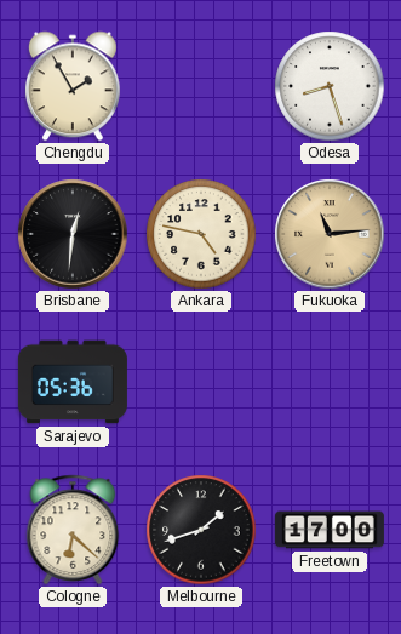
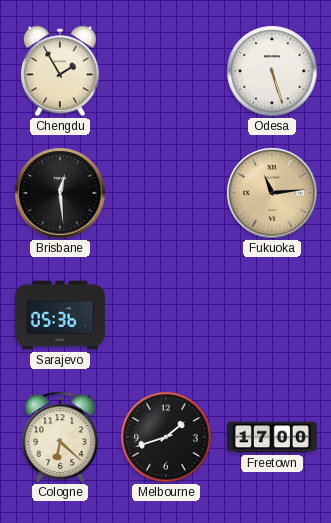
Odesa: 8:27 -> 5:27 (272, 71)
Brisbane: 12:31 -> 12:29 (60, 193)
Ankara: 4:47 -> none (201, 234)
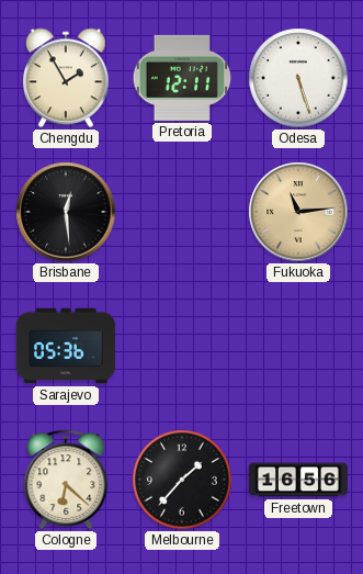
Pretoria: none -> 12:11 (181, 78)
Melbourne: 1:42 -> 1:37 (182, 480)
Freetown: 17:00 -> 16:56 (298, 480)
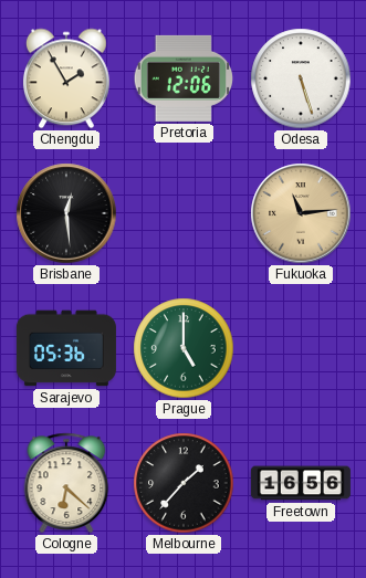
Pretoria: 12:11 -> 12:06 (182, 78)
Prague: none -> 5:00 (184, 348)
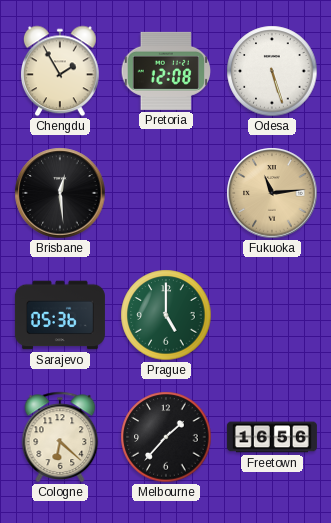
Pretoria: 12:06 -> 12:08 (165, 71)
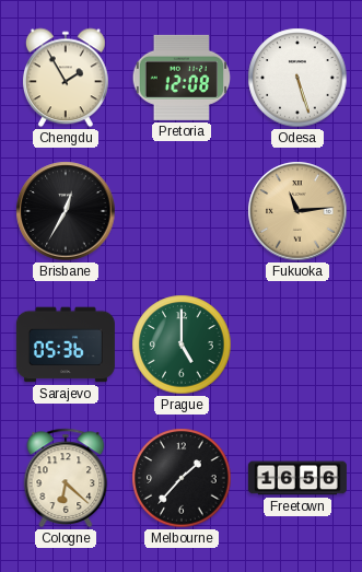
Brisbane: 12:29 -> 12:35 (66, 211)
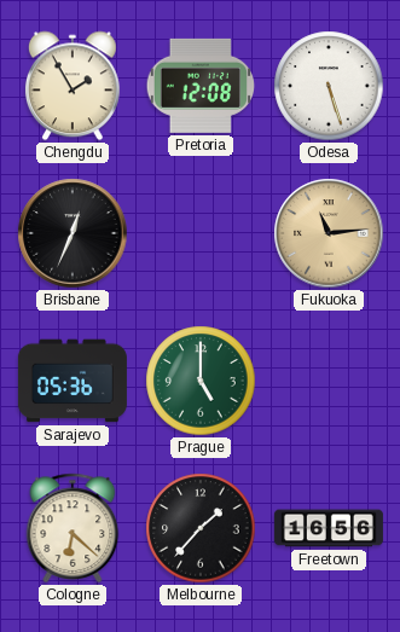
Brisbane: 12:35 -> 12:34 (73, 233)
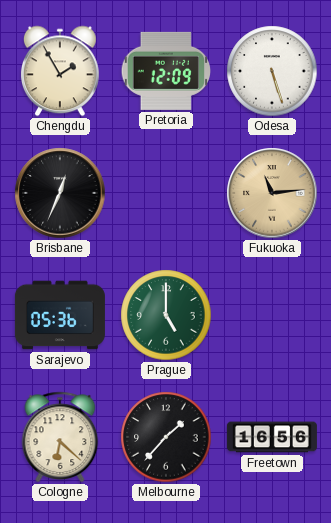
Pretoria: 12:08 -> 12:09 (165, 71)
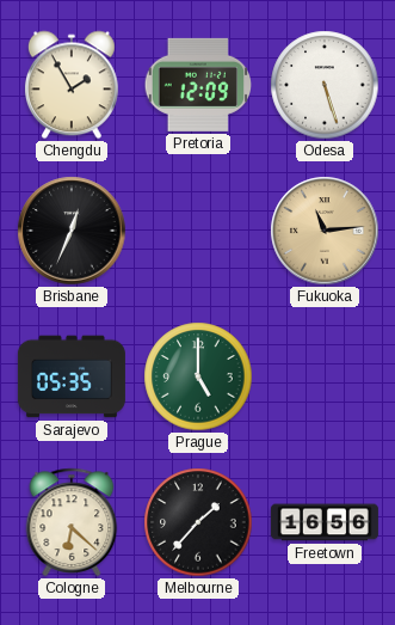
Sarajevo: 05:36 -> 05:35 (72, 376)
